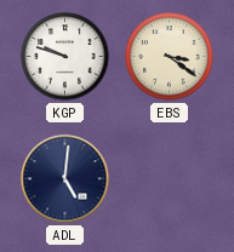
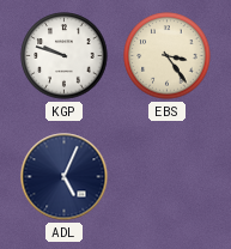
EBS: 3:21 -> 3:24 (168, 56)
ADL: 5:01 -> 5:04 (65, 177)
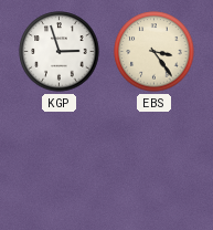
KGP: 9:48 -> 2:57 (60, 52)
ADL: 5:04 -> none (65, 177)
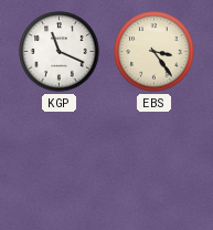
KGP: 2:57 -> 11:19 (60, 52)
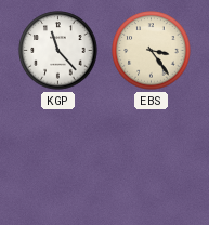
KGP: 11:19 -> 11:23 (58, 51)
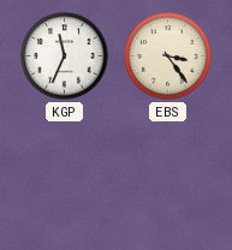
KGP: 11:23 -> 11:34 (65, 56)
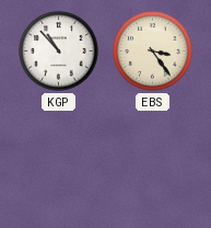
KGP: 11:34 -> 10:53 (59, 52)
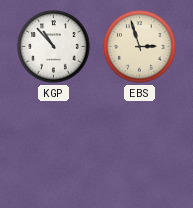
EBS: 3:24 -> 2:57 (140, 47)
